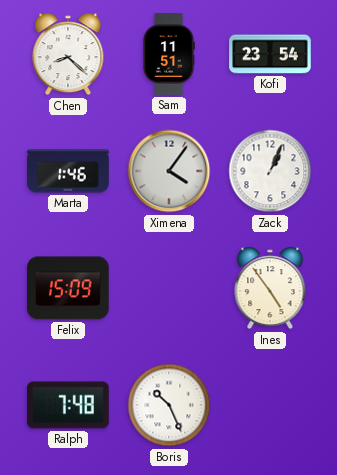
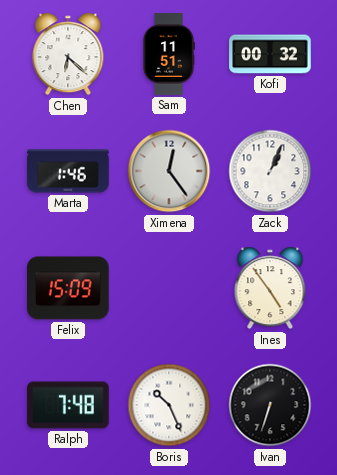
Chen: 8:22 -> 6:22 (68, 54)
Kofi: 23:54 -> 00:32 (270, 54)
Ximena: 4:06 -> 12:24 (169, 171)
Ivan: none -> 6:33 (270, 405)
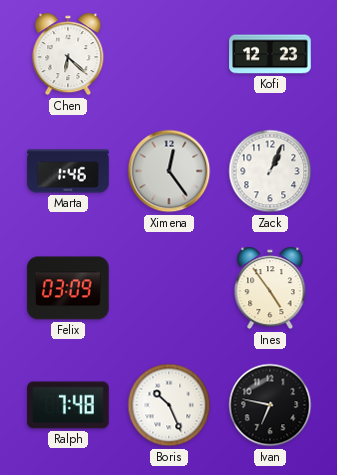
Sam: 11:51 -> none (169, 54)
Kofi: 00:32 -> 12:23 (270, 54)
Felix: 15:09 -> 03:09 (68, 288)
Ivan: 6:33 -> 6:47 (270, 405)
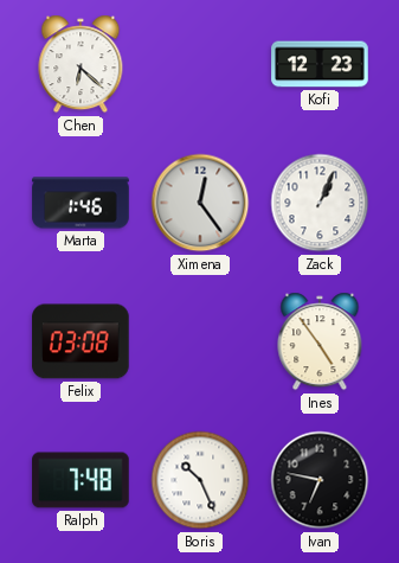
Felix: 03:09 -> 03:08 (81, 341)
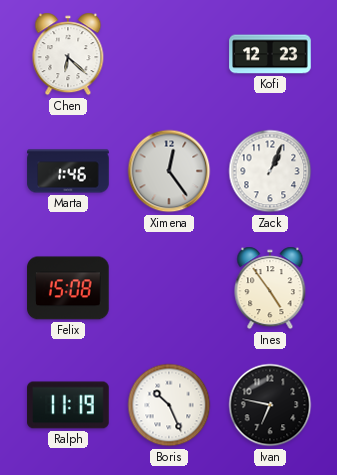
Felix: 03:08 -> 15:08 (68, 288)
Ralph: 7:48 -> 11:19 (68, 405)
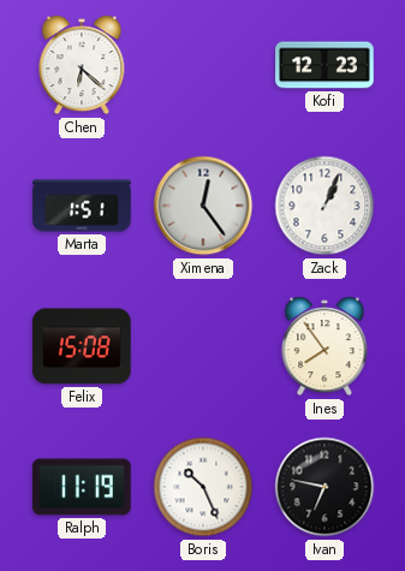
Marta: 1:46 -> 1:51 (82, 206)
Ines: 4:54 -> 7:54 (324, 346)
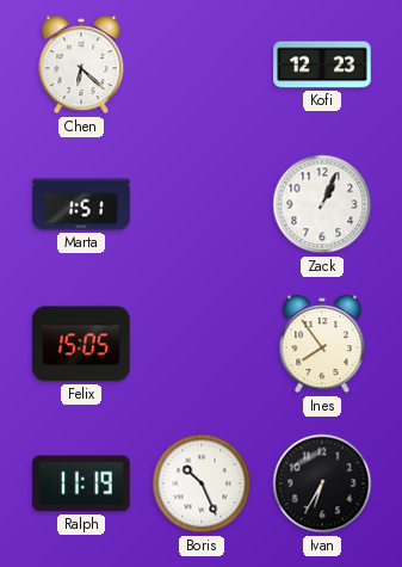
Ximena: 12:24 -> none (203, 206)
Felix: 15:08 -> 15:05 (81, 344)
Ivan: 6:47 -> 6:35 (322, 483)
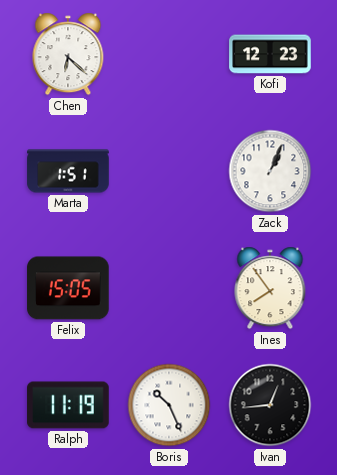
Ivan: 6:35 -> 12:44 (270, 405)
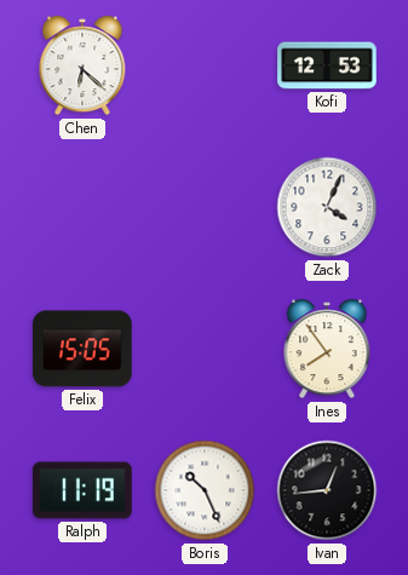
Kofi: 12:23 -> 12:53 (327, 65)
Marta: 1:51 -> none (68, 171)
Zack: 1:04 -> 4:04 (327, 207)
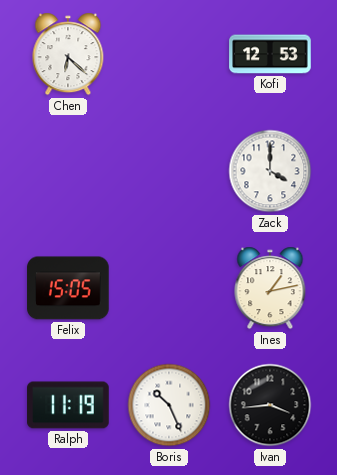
Zack: 4:04 -> 4:00 (270, 171)
Ines: 7:54 -> 1:13 (270, 288)
Ivan: 12:44 -> 3:44 (270, 405)
